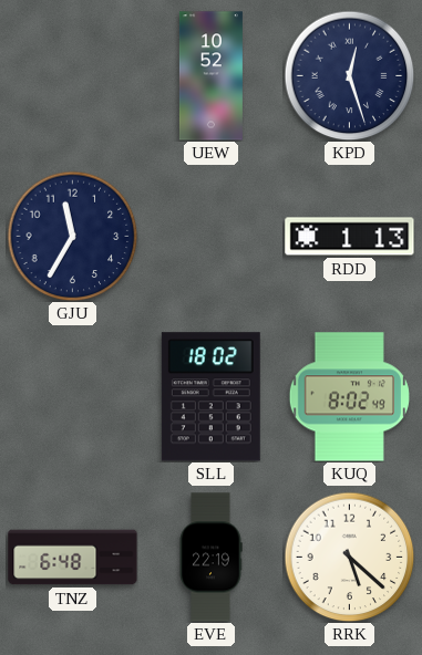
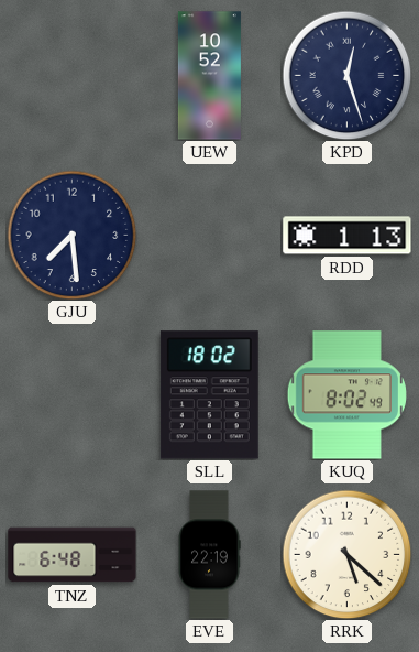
GJU: 11:35 -> 7:29 (71, 235)
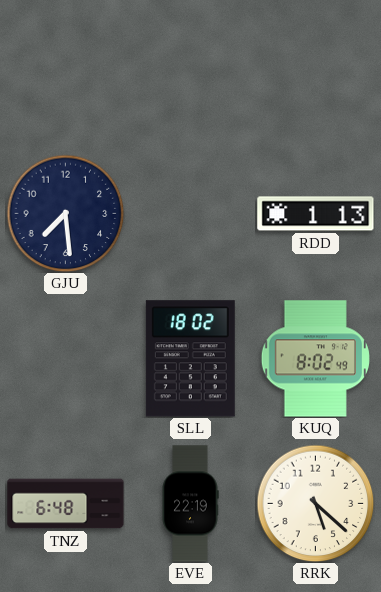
UEW: 10:52 -> none (209, 76)
KPD: 12:27 -> none (346, 75)
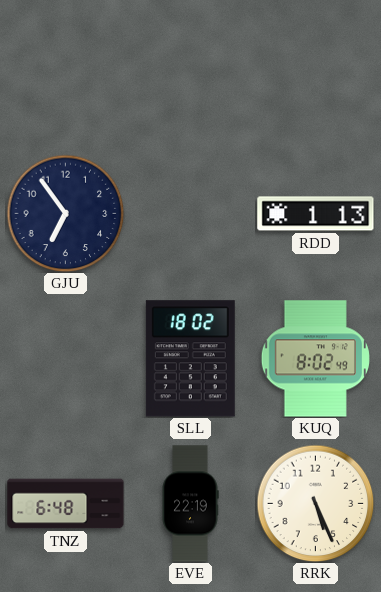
GJU: 7:29 -> 6:54 (65, 213)
RRK: 5:22 -> 5:26 (315, 503)
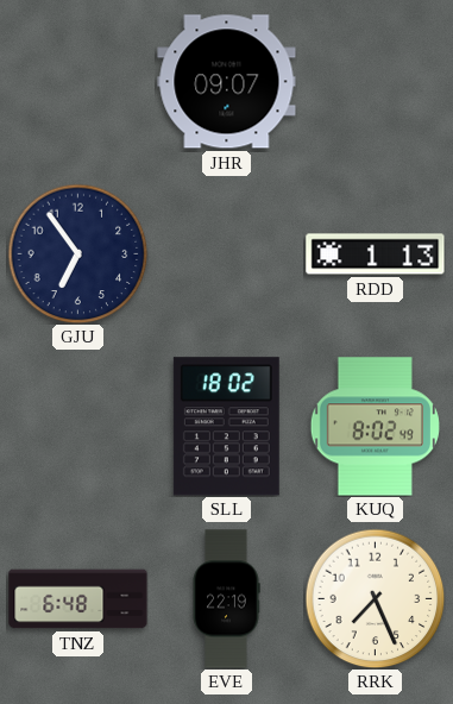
JHR: none -> 09:07 (227, 82)
RRK: 5:26 -> 7:26 (375, 598)
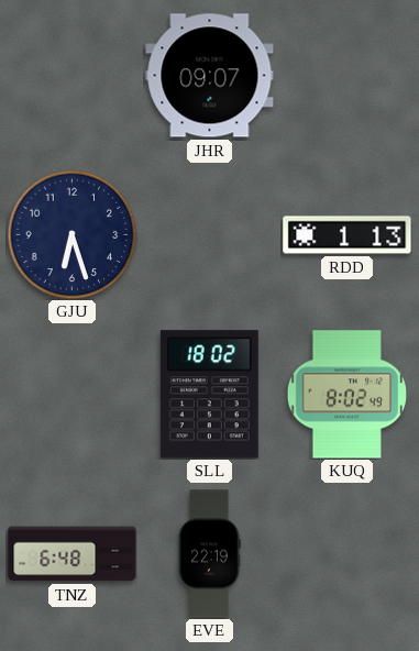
GJU: 6:54 -> 6:27 (71, 234)
RRK: 7:26 -> none (375, 598)
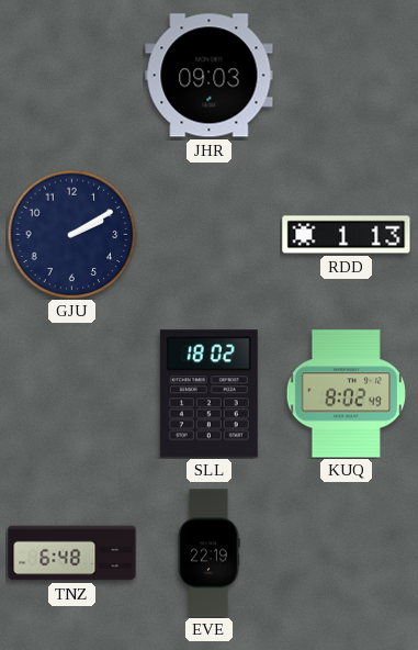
JHR: 09:07 -> 09:03 (210, 76)
GJU: 6:27 -> 2:10 (71, 234)
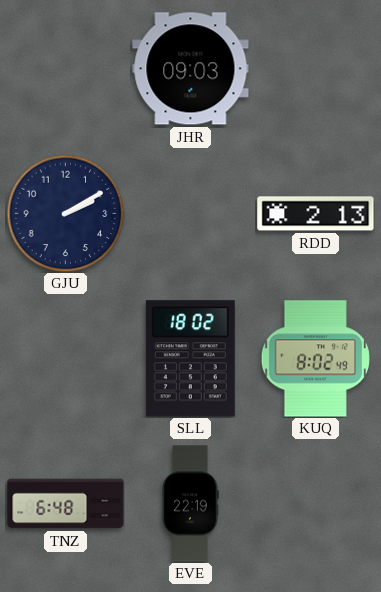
RDD: 1:13 -> 2:13 (316, 214)
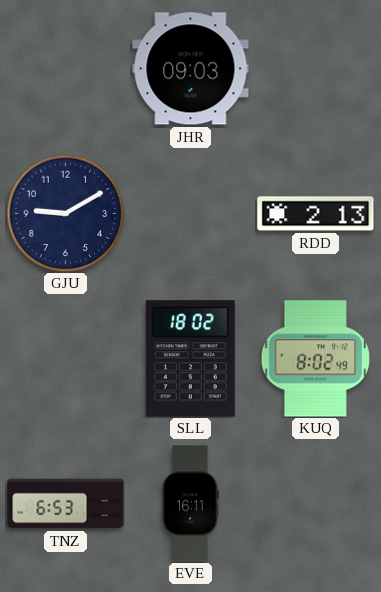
GJU: 2:10 -> 9:10 (65, 213)
TNZ: 6:48 -> 6:53 (66, 504)
EVE: 22:19 -> 16:11 (190, 504)
